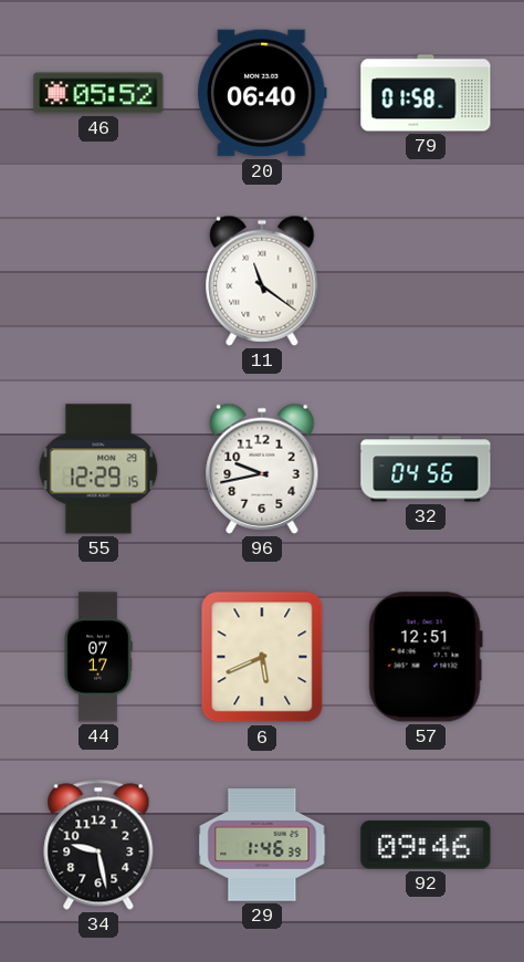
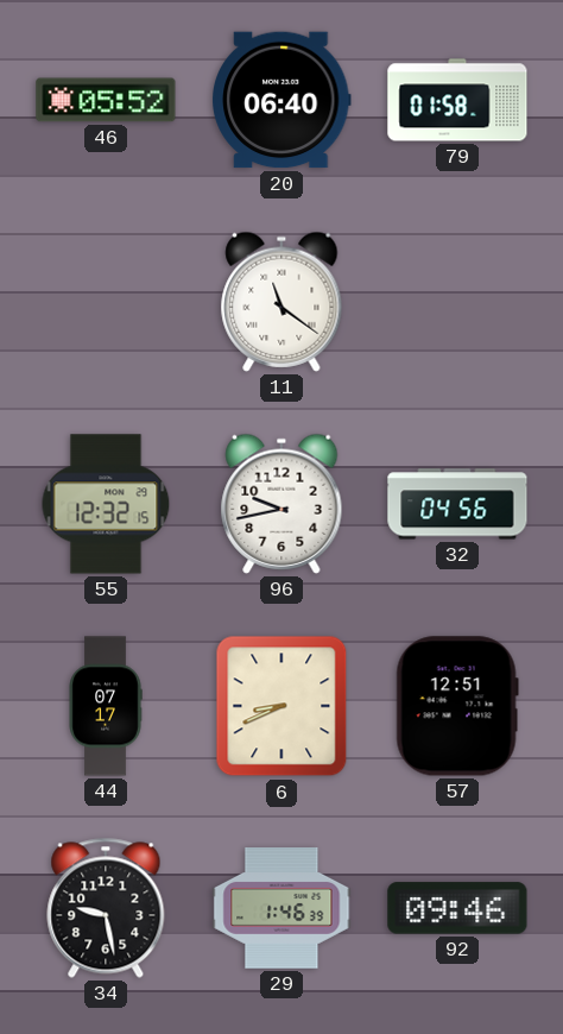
55: 12:29 -> 12:32 (106, 504)
6: 5:41 -> 8:41 (281, 706)
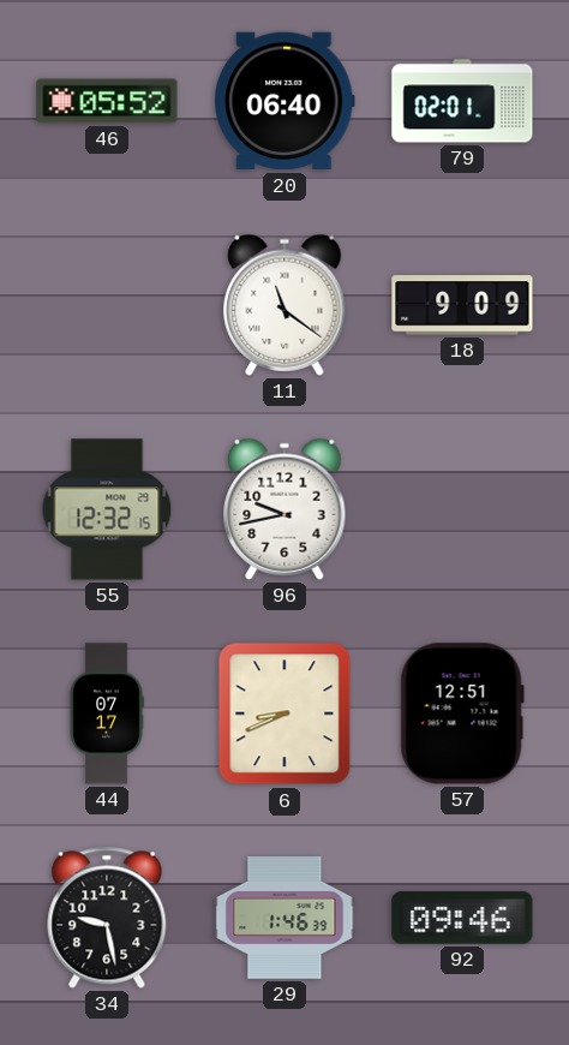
79: 01:58 -> 02:01 (462, 101)
18: none -> 9:09 (462, 305)
32: 04:56 -> none (457, 504)
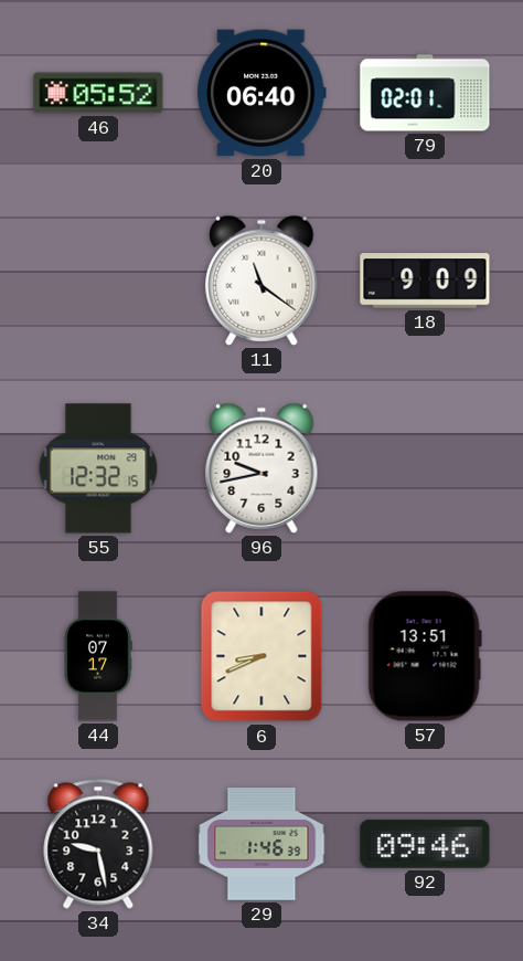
57: 12:51 -> 13:51 (425, 656)
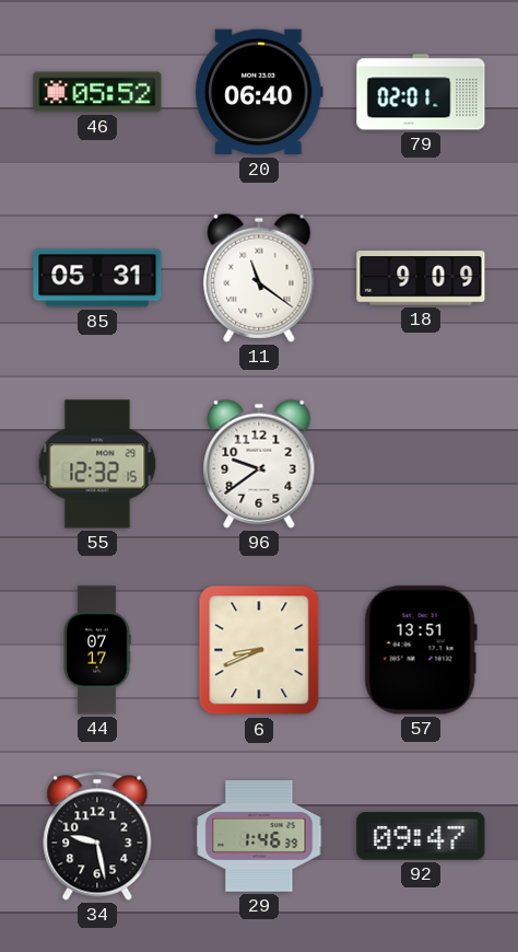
85: none -> 05:31 (97, 278)
96: 9:43 -> 9:39 (259, 464)
92: 09:46 -> 09:47 (421, 836)
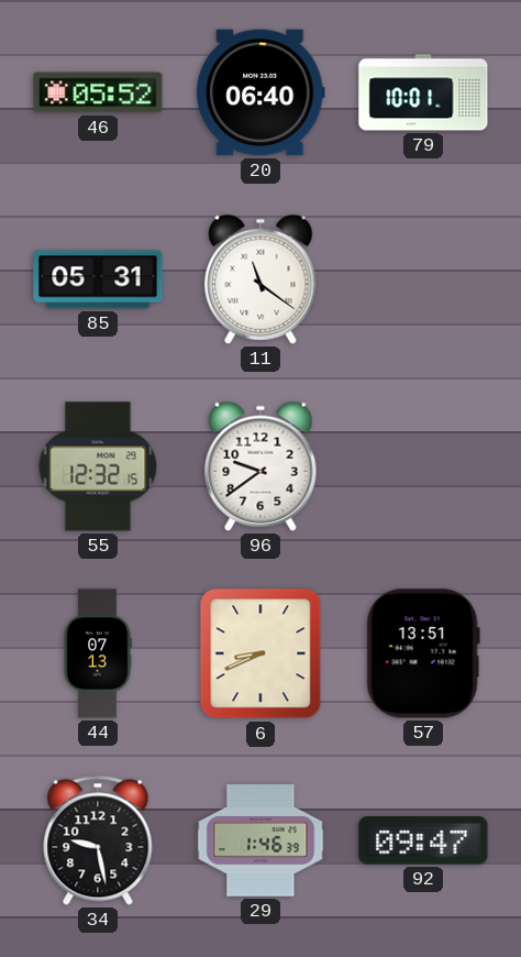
79: 02:01 -> 10:01 (423, 92)
18: 9:09 -> none (421, 278)
44: 07:17 -> 07:13 (98, 653)
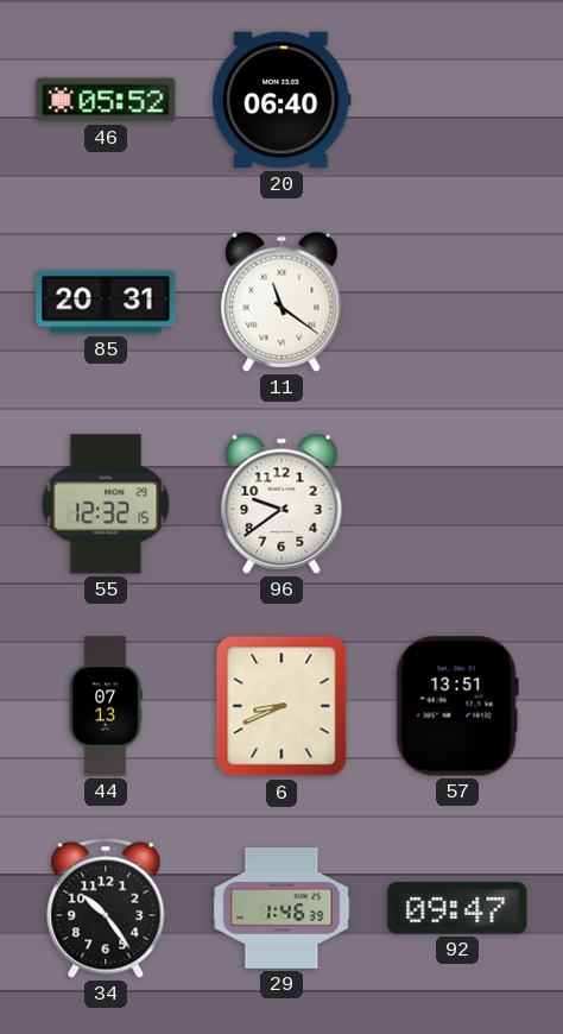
79: 10:01 -> none (423, 92)
85: 05:31 -> 20:31 (106, 302)
34: 9:28 -> 10:24 (106, 908)
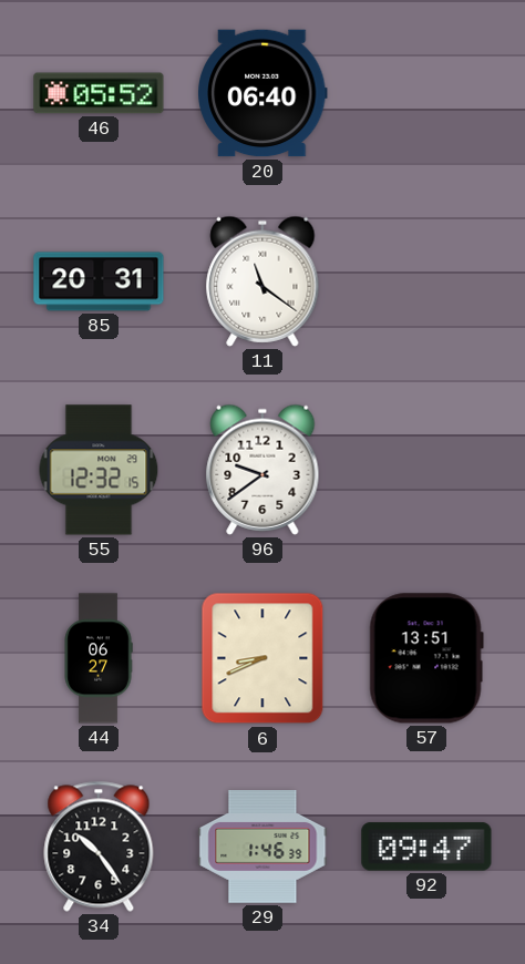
44: 07:13 -> 06:27 (99, 658)
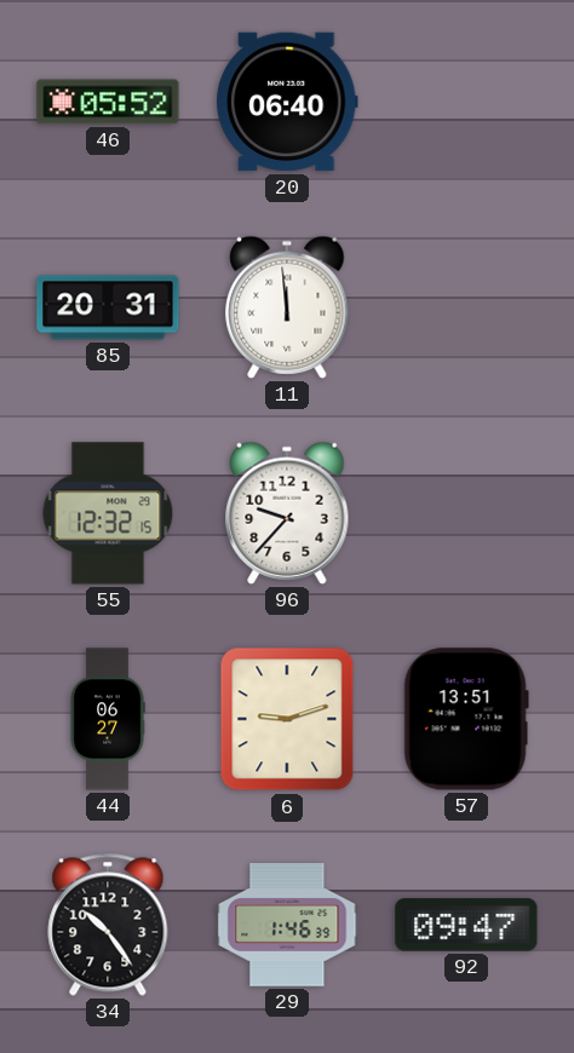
11: 11:21 -> 11:59 (287, 307)
96: 9:39 -> 9:37 (287, 513)
6: 8:41 -> 9:12 (287, 719)
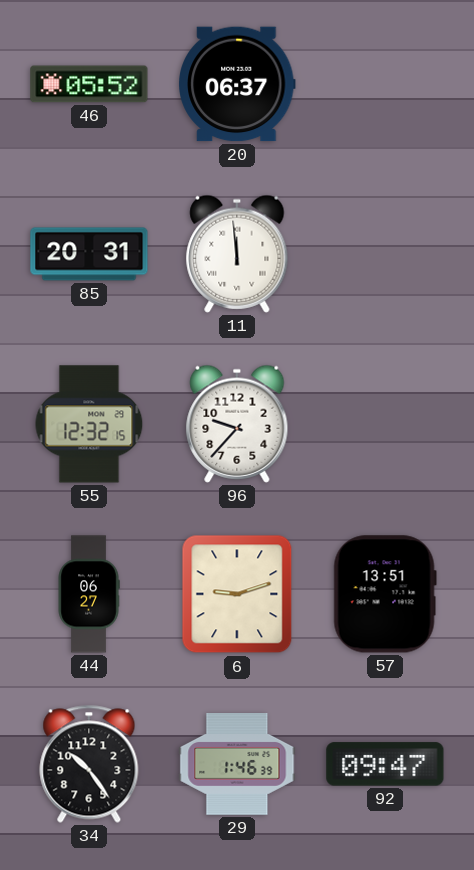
20: 06:40 -> 06:37 (238, 84)
